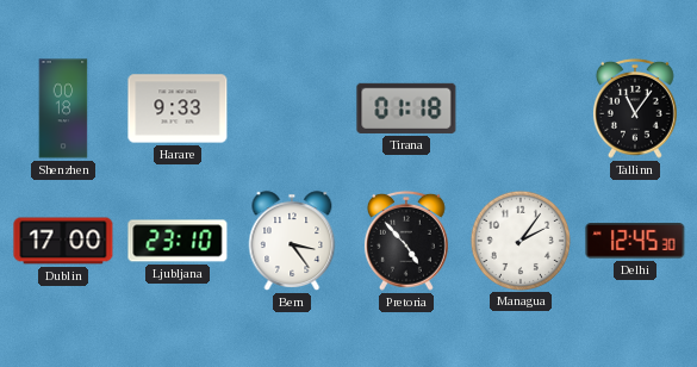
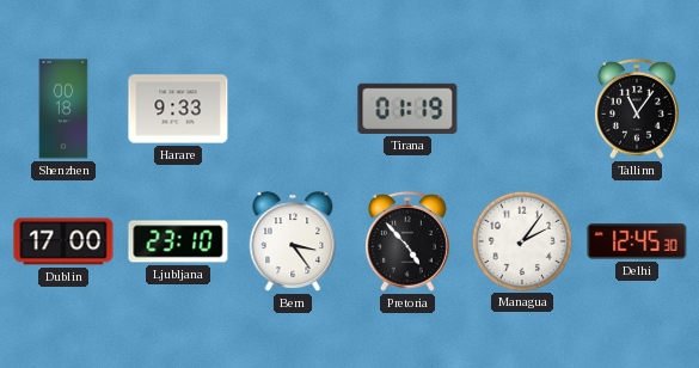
Tirana: 01:18 -> 01:19 (407, 109)
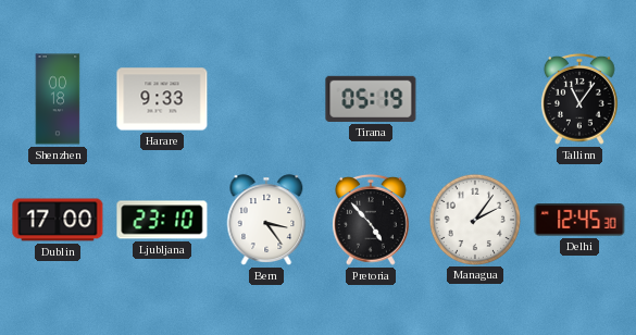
Tirana: 01:19 -> 05:19 (371, 99)
